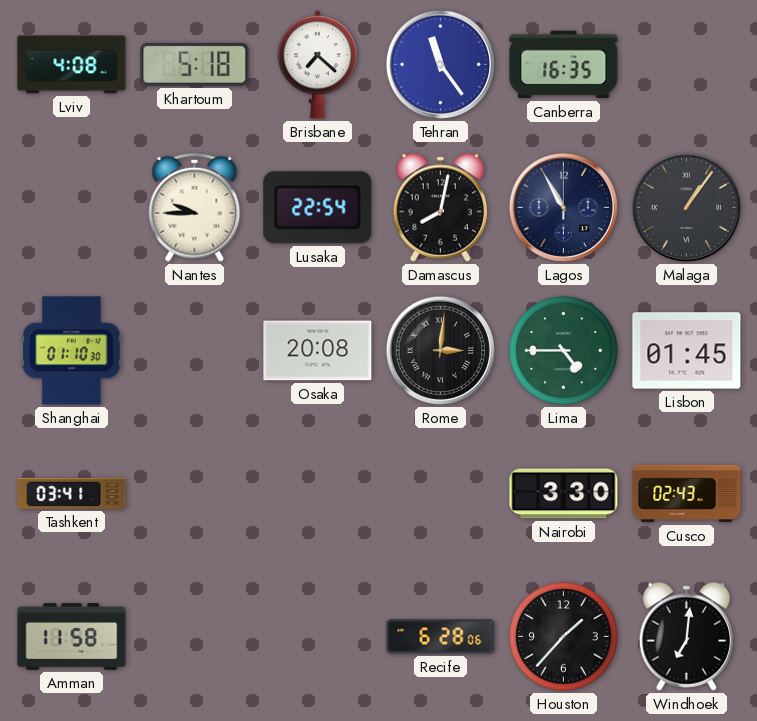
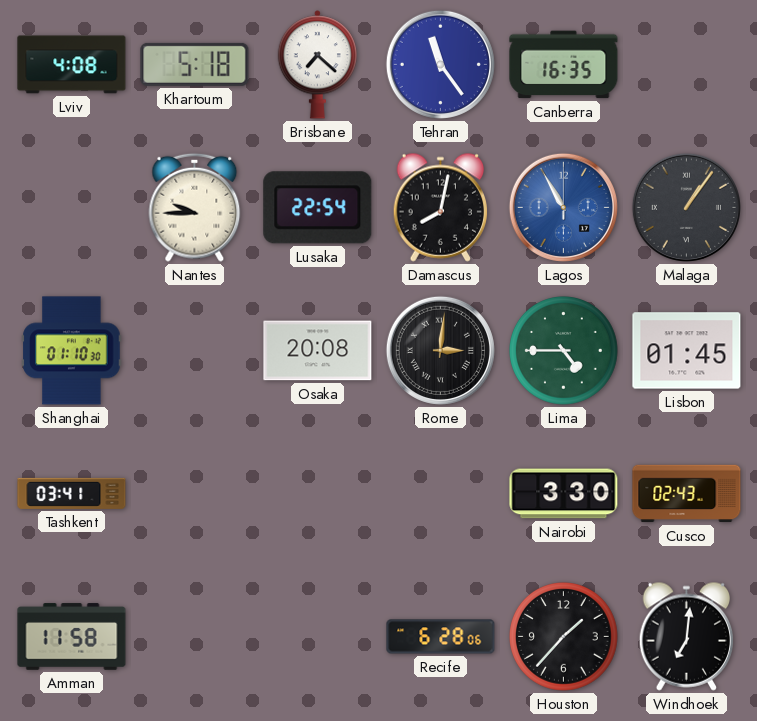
Lagos dial: navy -> blue (563, 207)
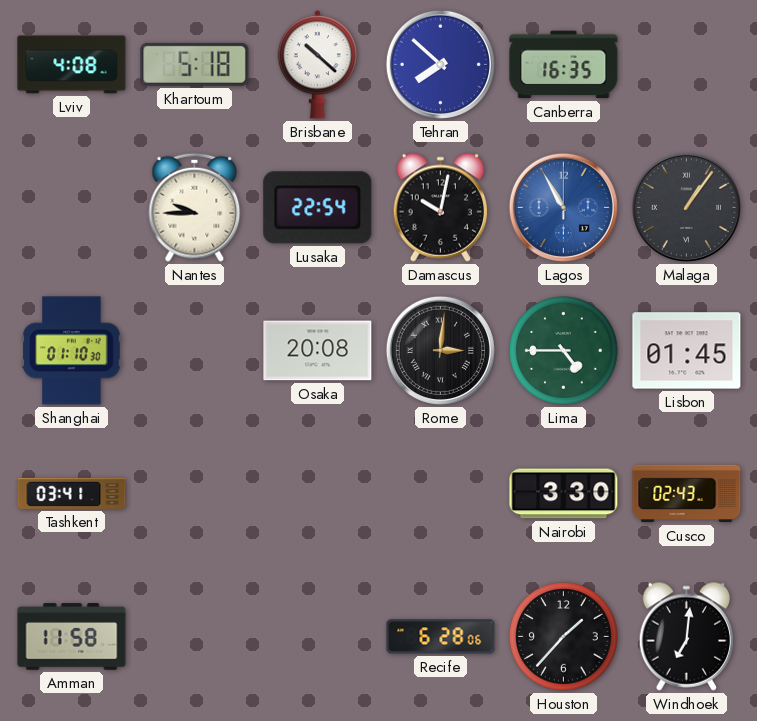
Brisbane: 7:22 -> 10:22 (317, 65)
Tehran: 11:24 -> 7:52 (440, 64)
Damascus: 8:02 -> 10:02 (441, 207)
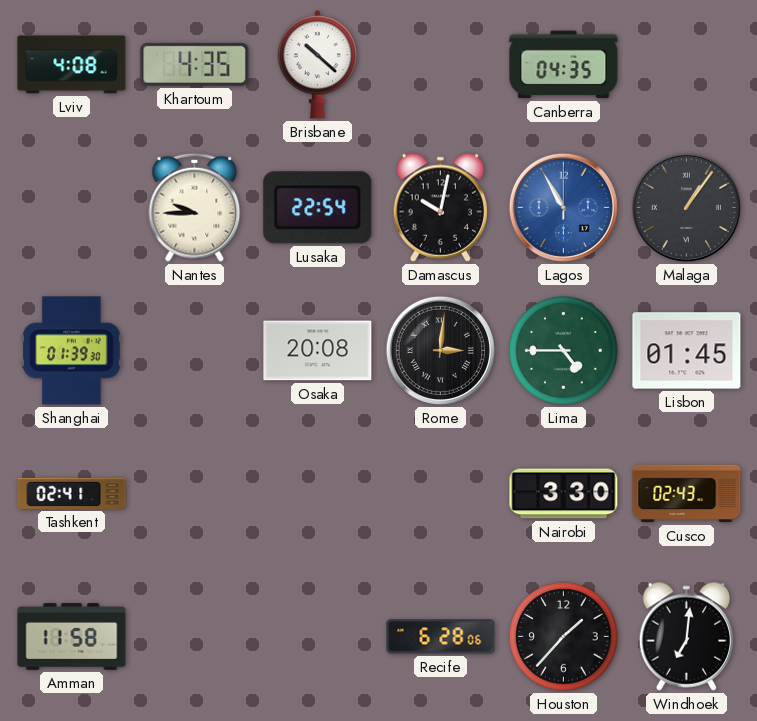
Khartoum: 5:18 -> 4:35 (195, 64)
Tehran: 7:52 -> none (440, 64)
Canberra: 16:35 -> 04:35 (564, 65)
Shanghai: 01:10 -> 01:39 (72, 351)
Tashkent: 03:41 -> 02:41 (72, 493)
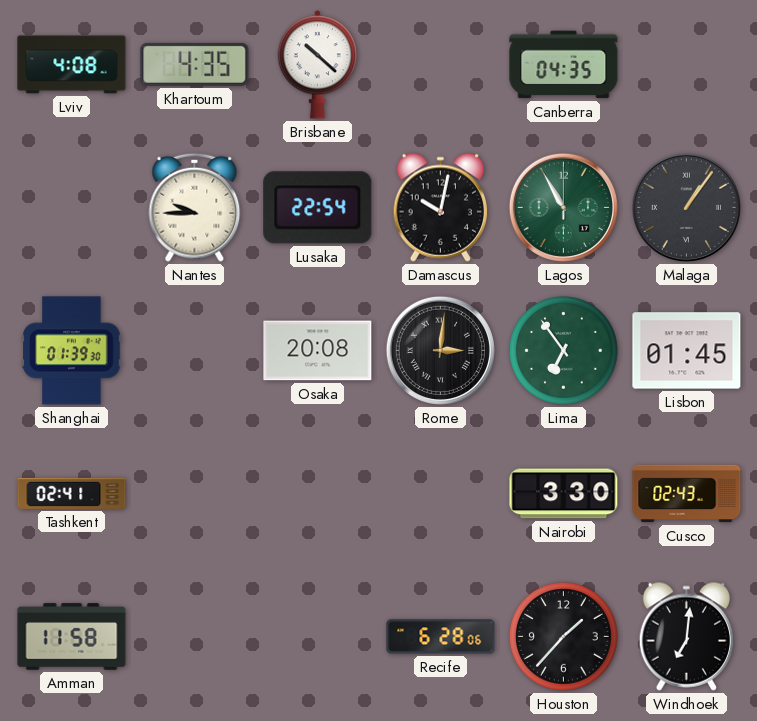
Lagos dial: blue -> green (563, 207)
Lima: 4:45 -> 6:54 (564, 351)
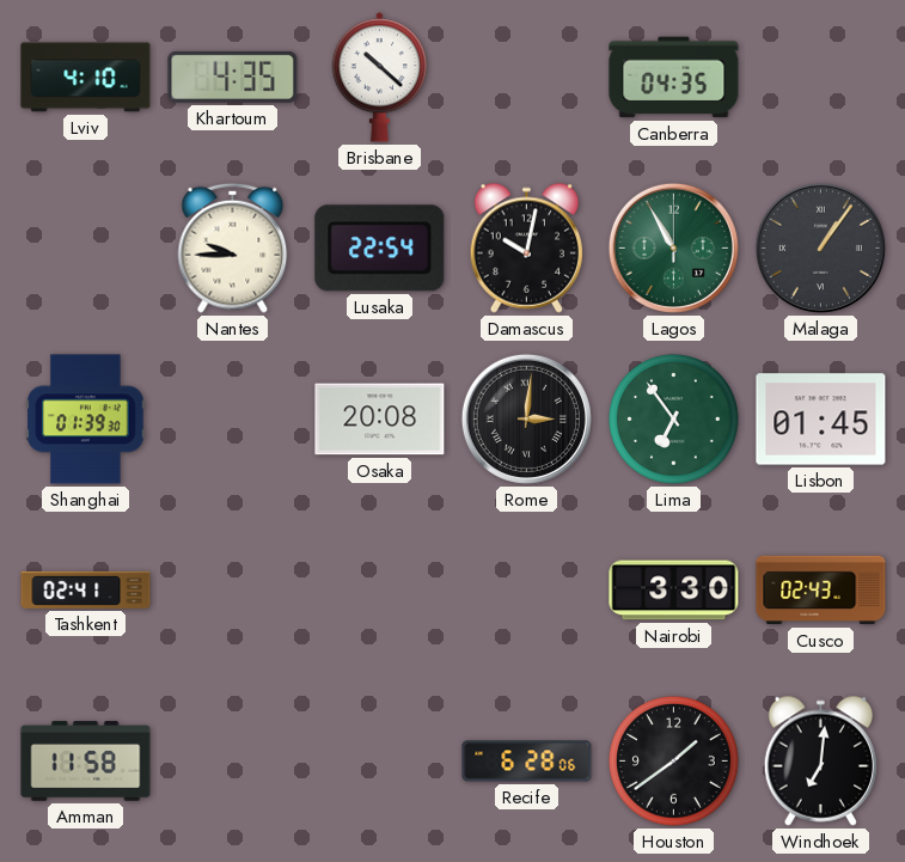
Lviv: 4:08 -> 4:10 (86, 78)
Houston: 1:37 -> 1:39 (674, 762)
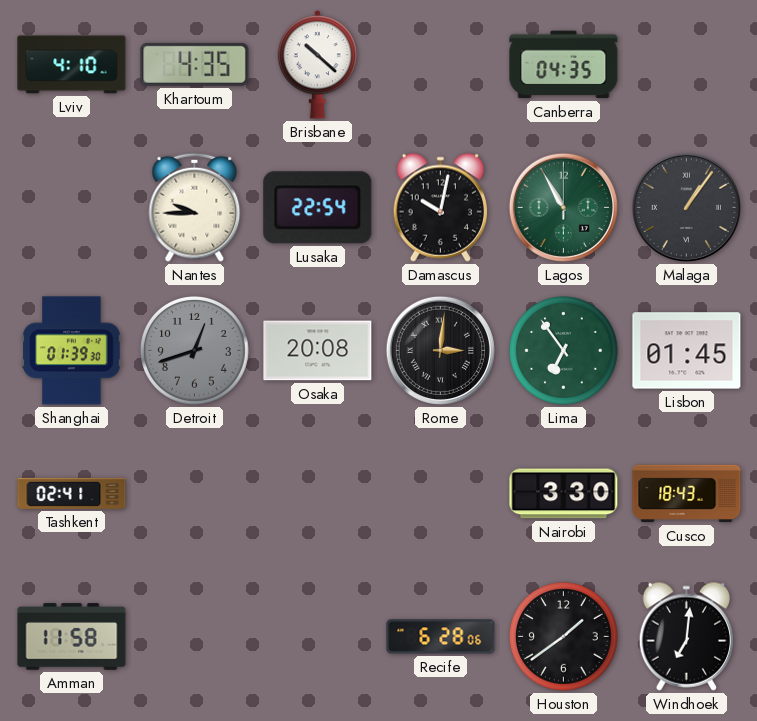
Detroit: none -> 12:42 (195, 351)
Cusco: 02:43 -> 18:43 (687, 494)
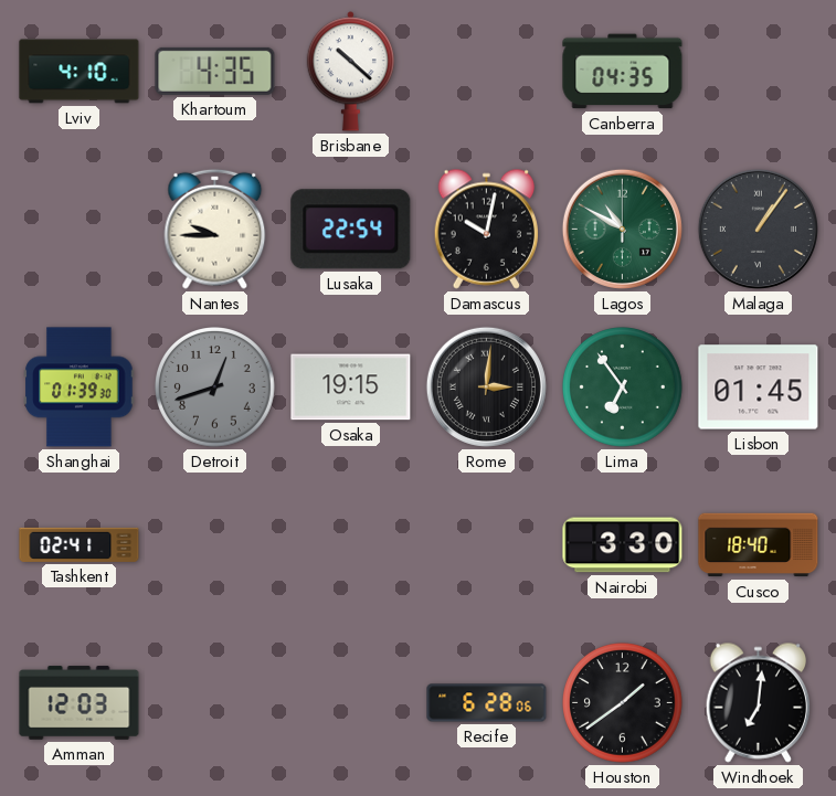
Lagos: 10:55 -> 10:50 (622, 229)
Osaka: 20:08 -> 19:15 (351, 388)
Cusco: 18:43 -> 18:40 (759, 545)
Amman: 11:58 -> 12:03 (80, 703)
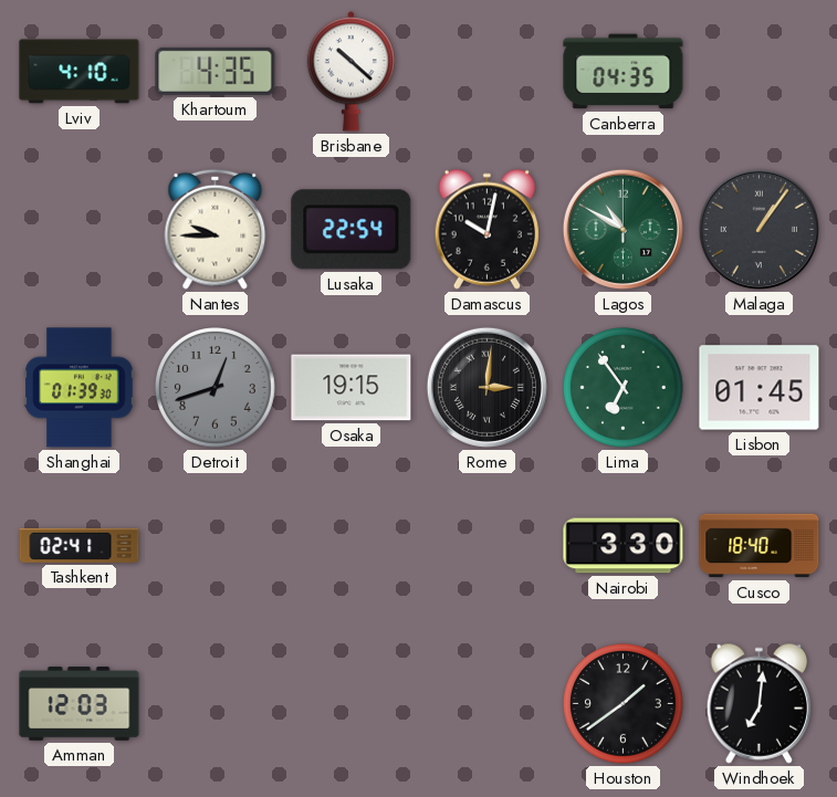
Recife: 6:28 -> none (487, 703)
